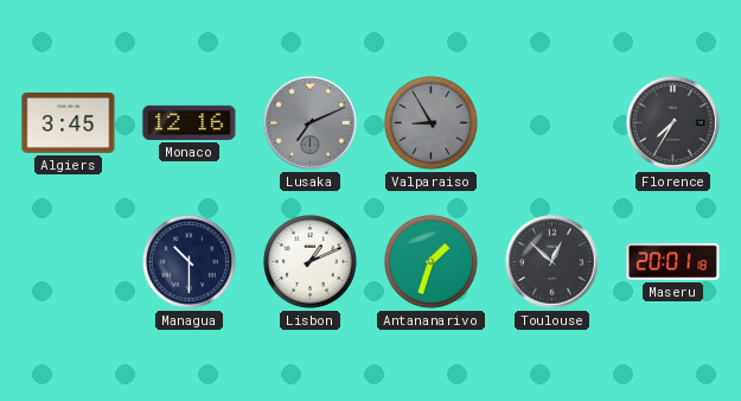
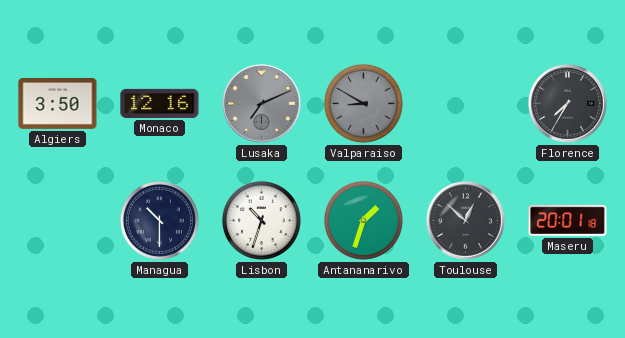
Algiers: 3:45 -> 3:50 (58, 103)
Valparaiso: 8:55 -> 8:50 (363, 103)
Lisbon: 1:11 -> 10:33 (261, 220)
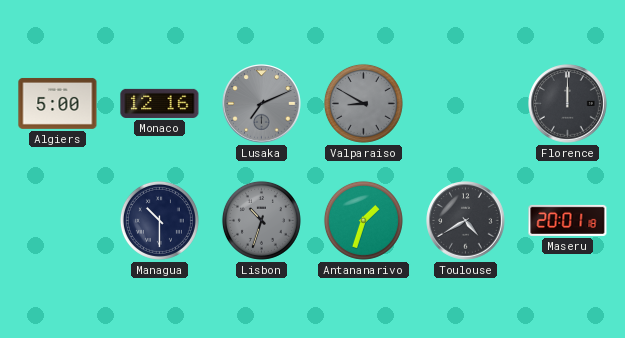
Algiers: 3:50 -> 5:00 (58, 103)
Florence: 7:35 -> 12:00 (568, 104)
Lisbon dial: white -> grey (261, 220)
Toulouse: 12:52 -> 4:40 (466, 221)
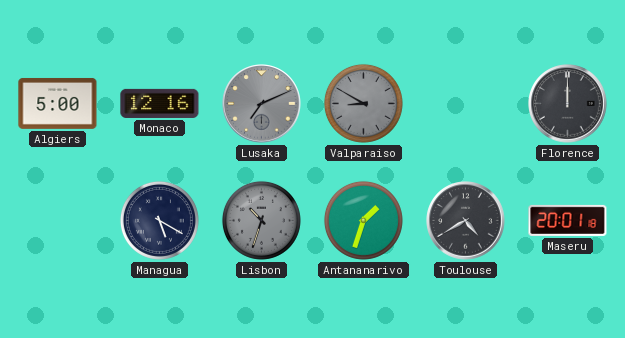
Managua: 10:30 -> 5:20 (159, 220)
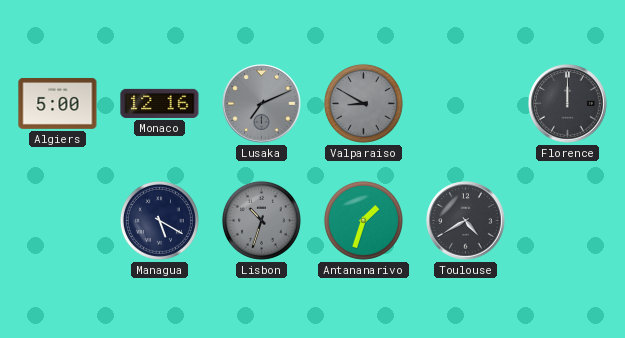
Maseru: 20:01 -> none (568, 220)
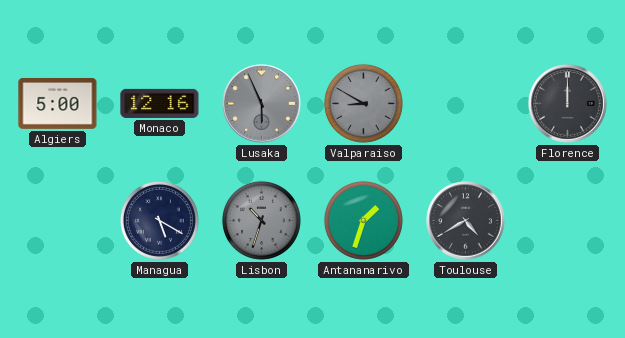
Lusaka: 7:11 -> 5:56 (262, 104)
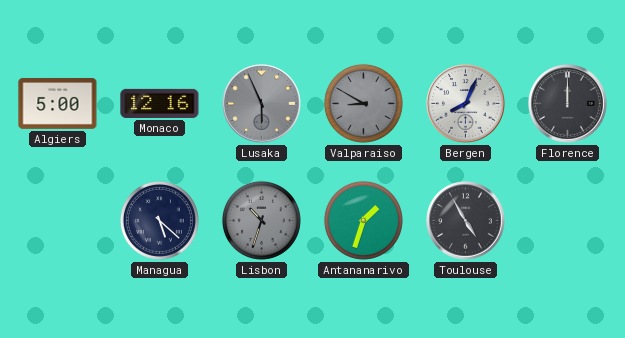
Bergen: none -> 8:04 (466, 104)
Managua: 5:20 -> 5:22 (159, 220)
Toulouse: 4:40 -> 4:55 (466, 221)
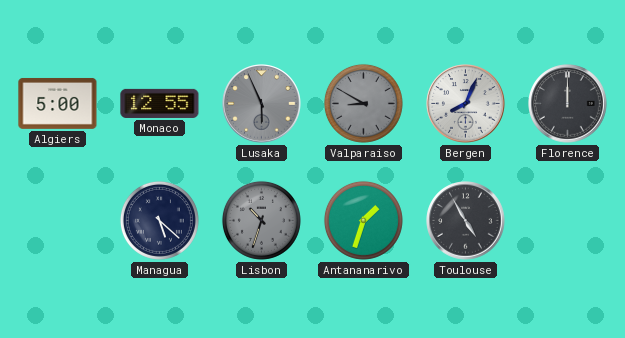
Monaco: 12:16 -> 12:55 (160, 103)
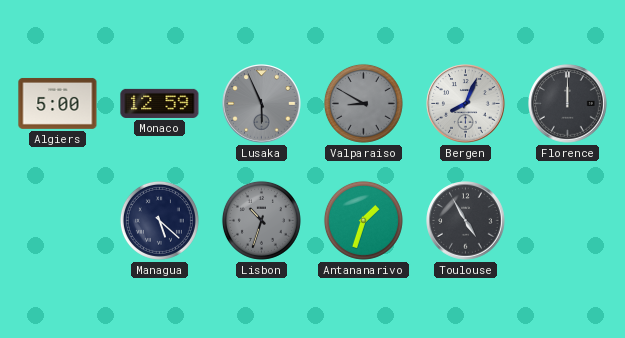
Monaco: 12:55 -> 12:59 (160, 103)
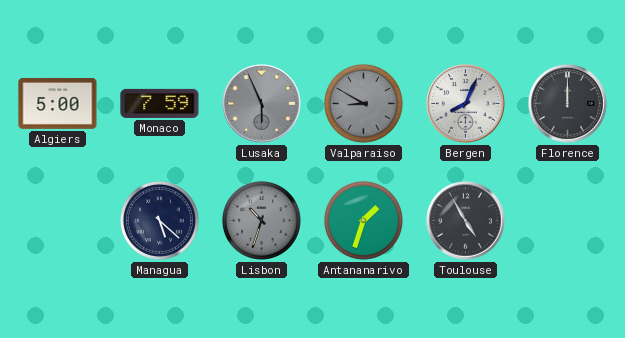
Monaco: 12:59 -> 7:59 (160, 103)
